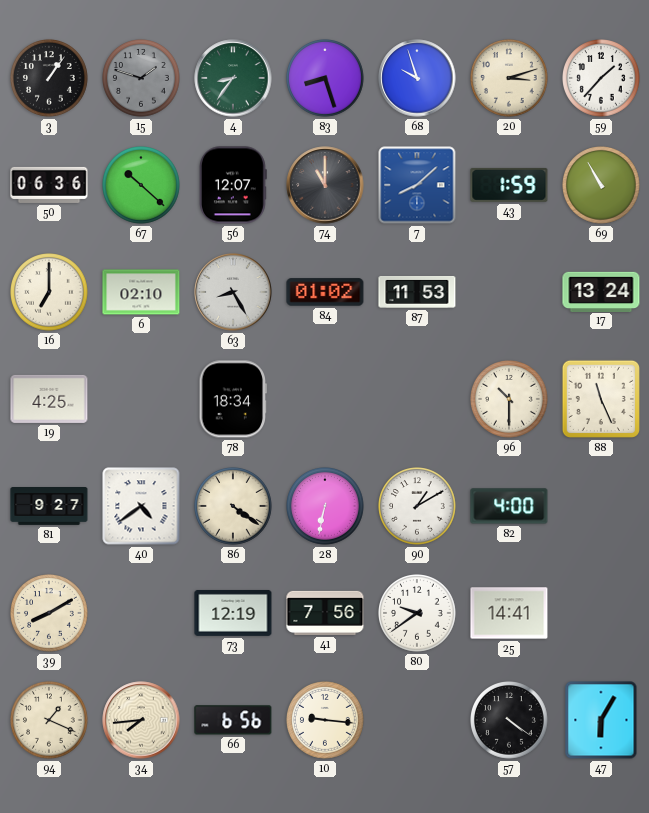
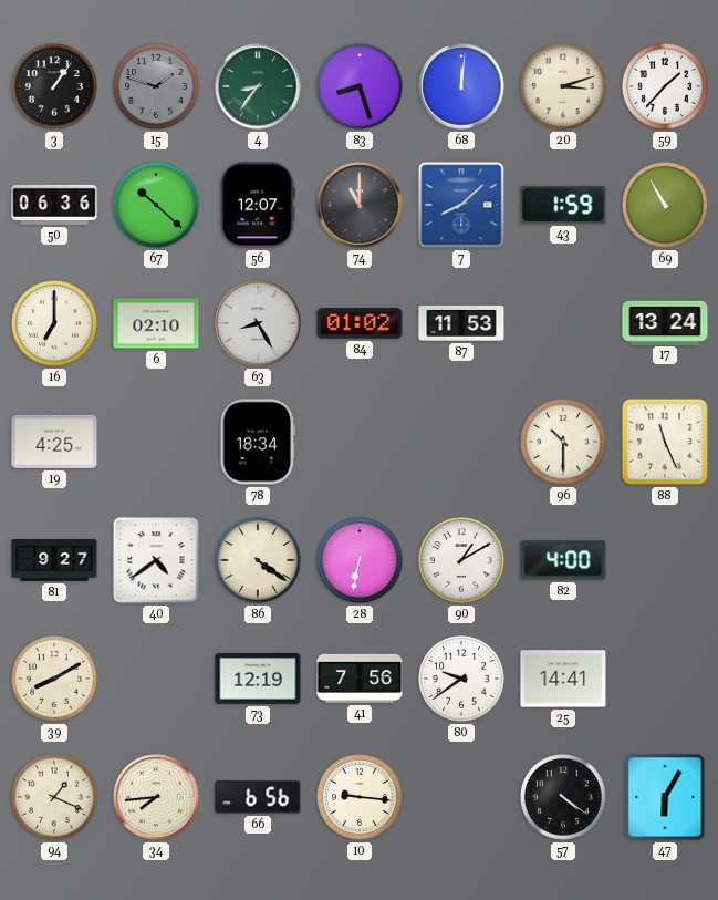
68: 9:57 -> 12:01 (461, 86)
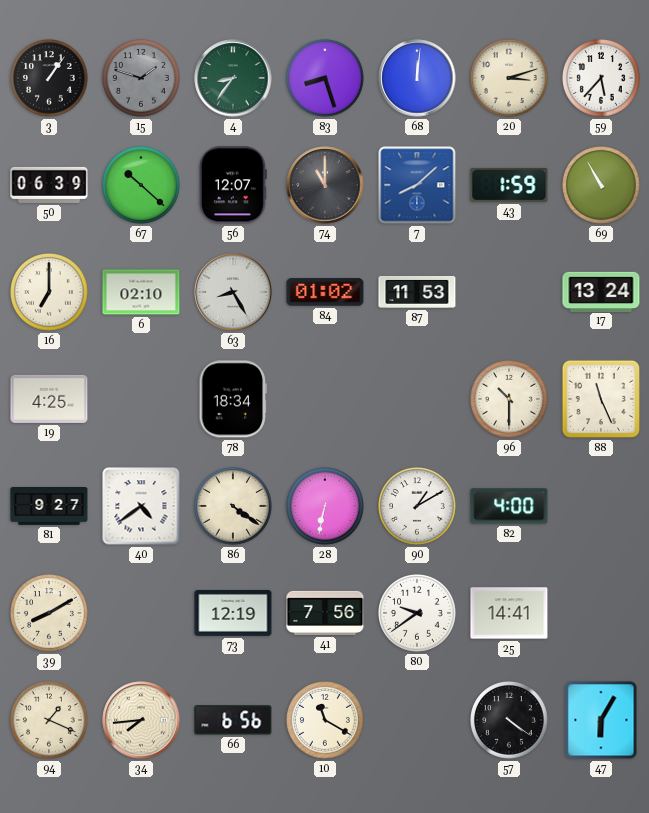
59: 1:37 -> 5:37 (602, 79)
50: 06:36 -> 06:39 (49, 185)
10: 9:16 -> 11:20 (326, 721)
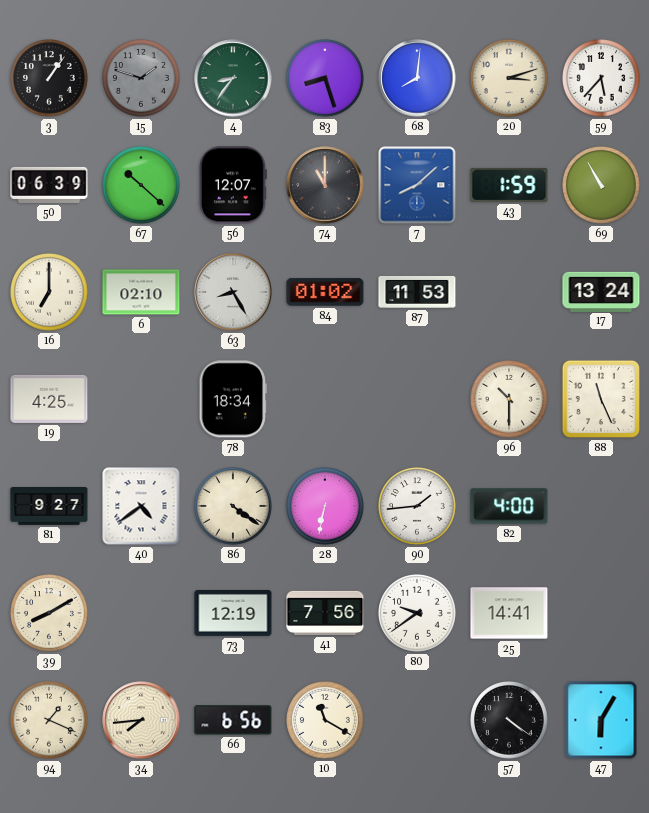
68: 12:01 -> 8:01 (417, 78)
90: 1:10 -> 1:44 (418, 507)
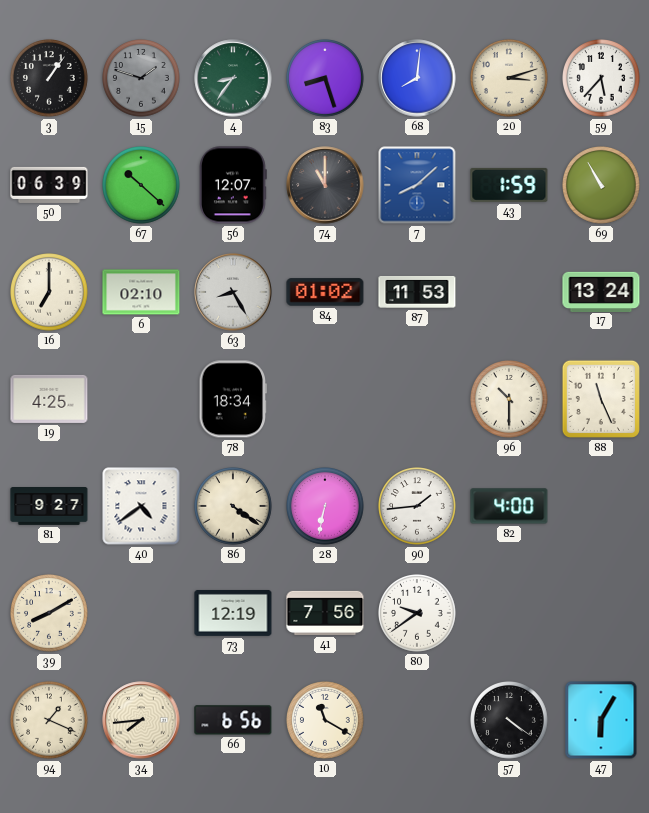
25: 14:41 -> none (509, 613)
